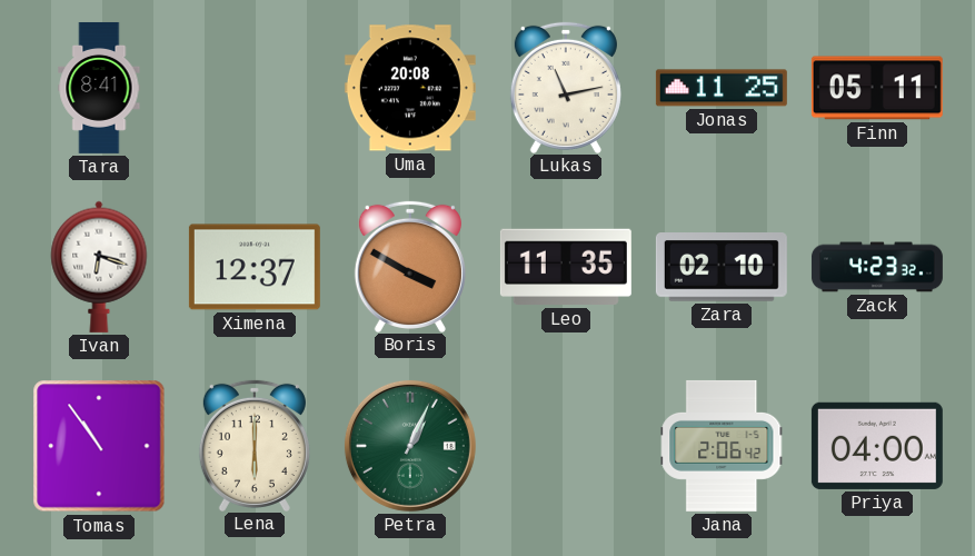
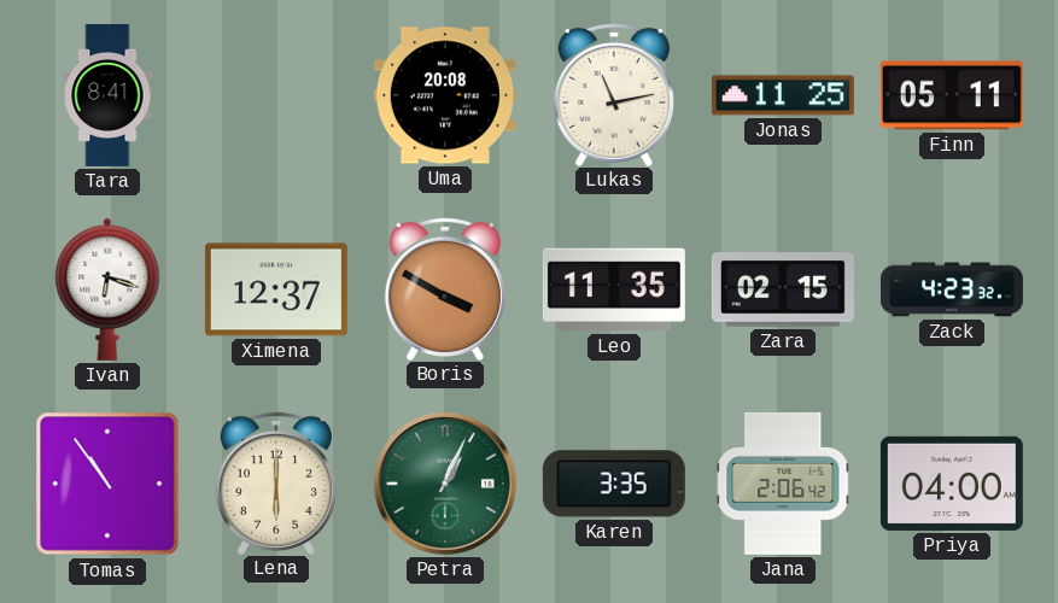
Zara: 02:10 -> 02:15 (783, 291)
Karen: none -> 3:35 (614, 484)
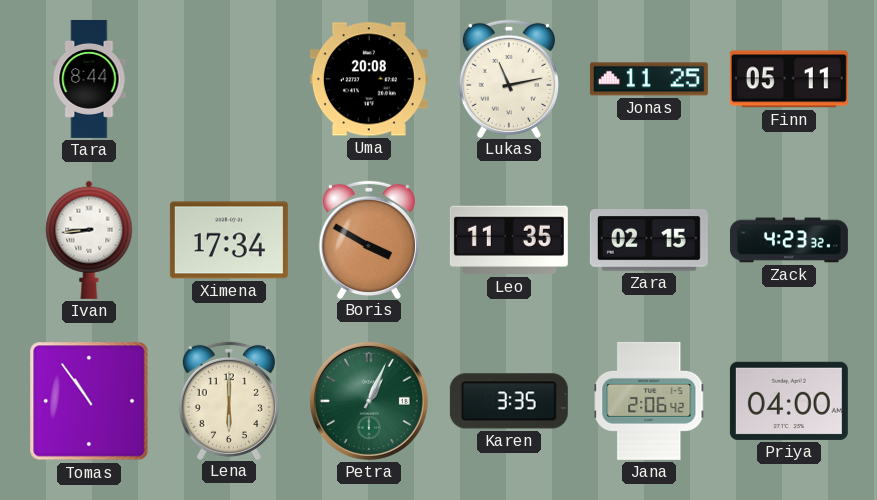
Tara: 8:41 -> 8:44 (89, 79)
Ivan: 6:18 -> 8:44 (89, 240)
Ximena: 12:37 -> 17:34 (229, 240)
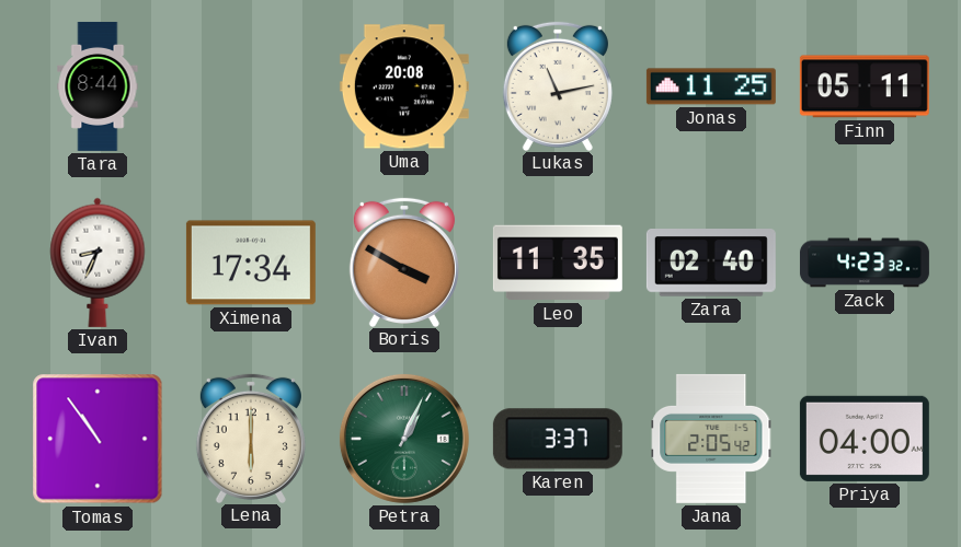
Ivan: 8:44 -> 8:34 (98, 263)
Zara: 02:15 -> 02:40 (711, 264)
Karen: 3:35 -> 3:37 (558, 439)
Jana: 2:06 -> 2:05 (711, 439)
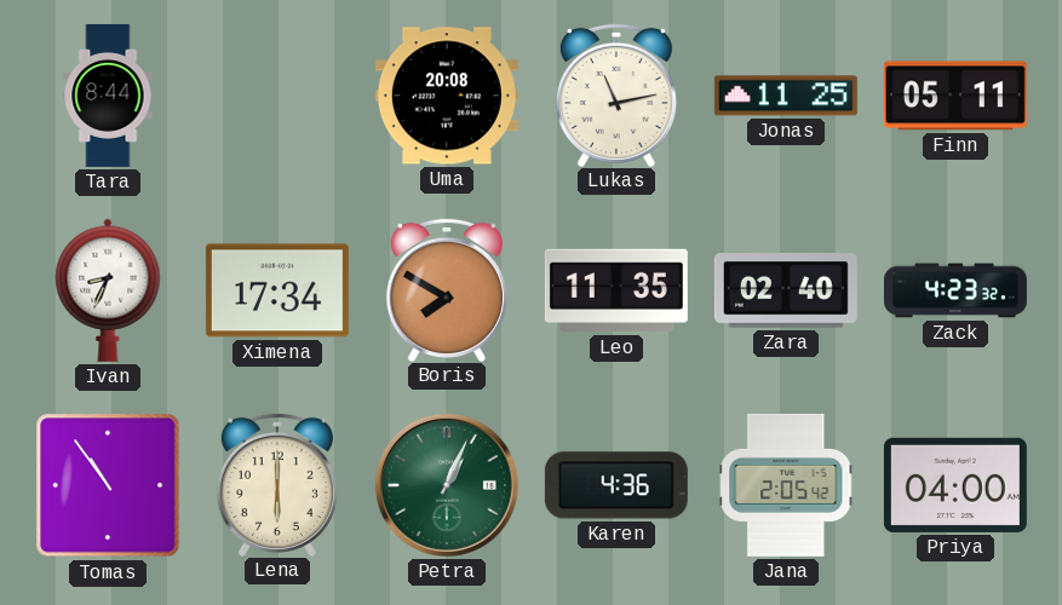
Boris: 3:50 -> 7:50 (447, 289)
Karen: 3:37 -> 4:36 (616, 485)
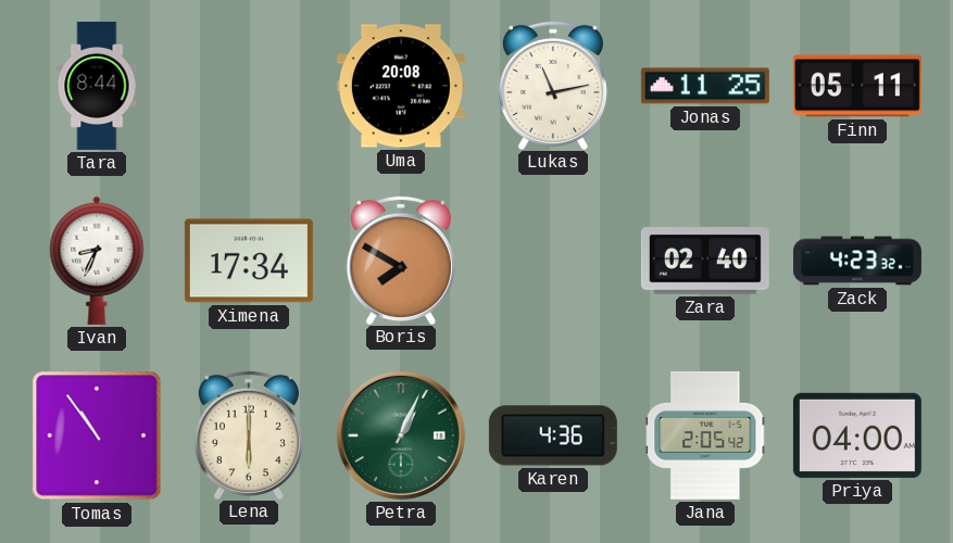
Leo: 11:35 -> none (616, 290)
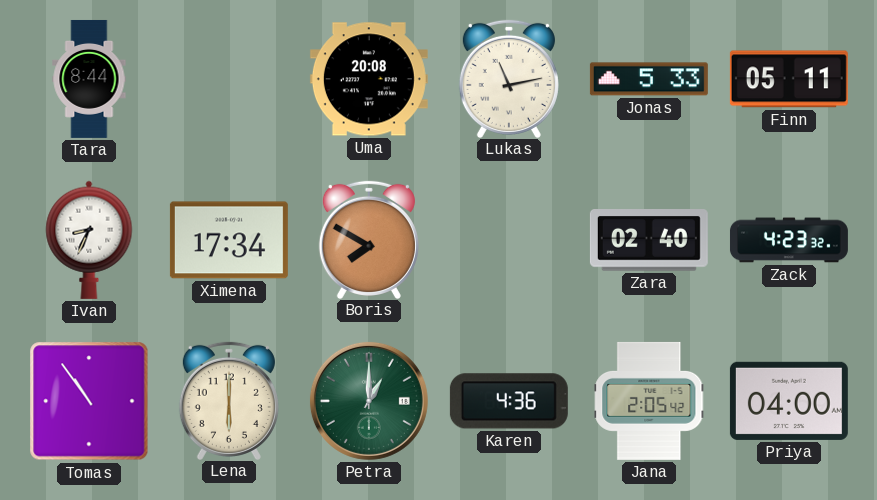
Jonas: 11:25 -> 5:33 (649, 79)
Petra: 1:04 -> 1:00 (369, 401)
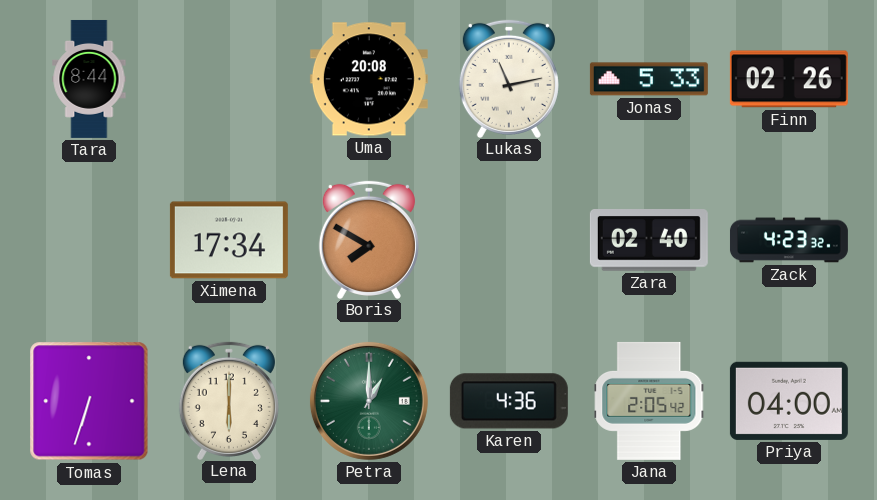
Finn: 05:11 -> 02:26 (789, 79)
Ivan: 8:34 -> none (89, 240)
Tomas: 10:54 -> 6:33 (89, 401)
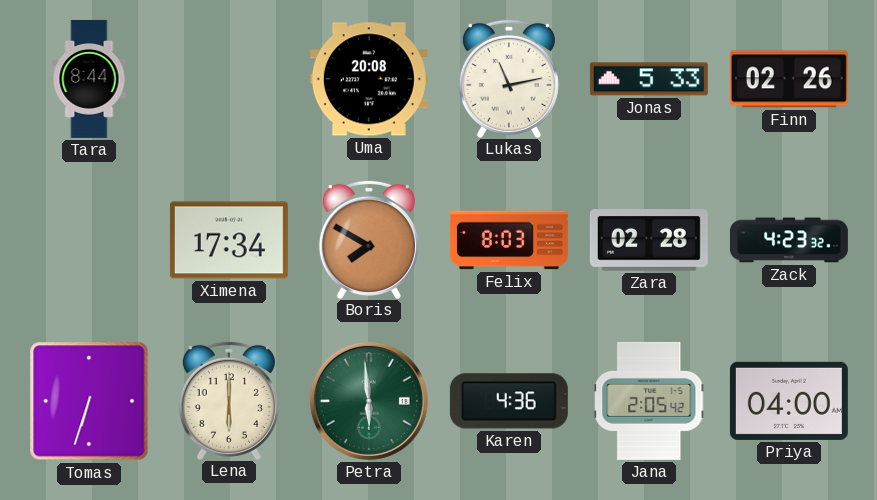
Felix: none -> 8:03 (509, 240)
Zara: 02:40 -> 02:28 (649, 241)
Petra: 1:00 -> 5:59 (369, 401)
